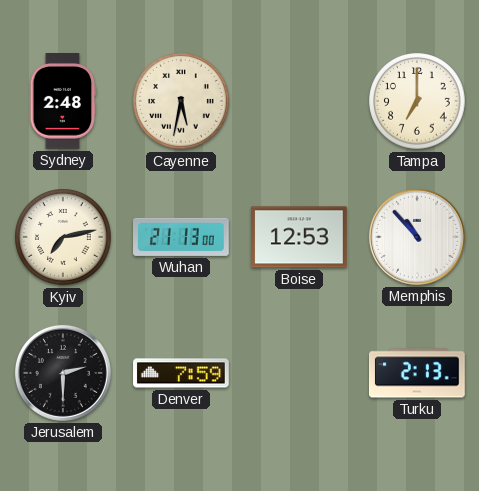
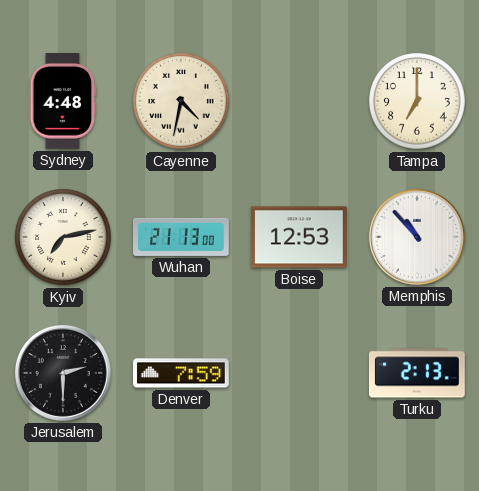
Sydney: 2:48 -> 4:48 (63, 102)
Cayenne: 5:32 -> 4:32 (181, 101)
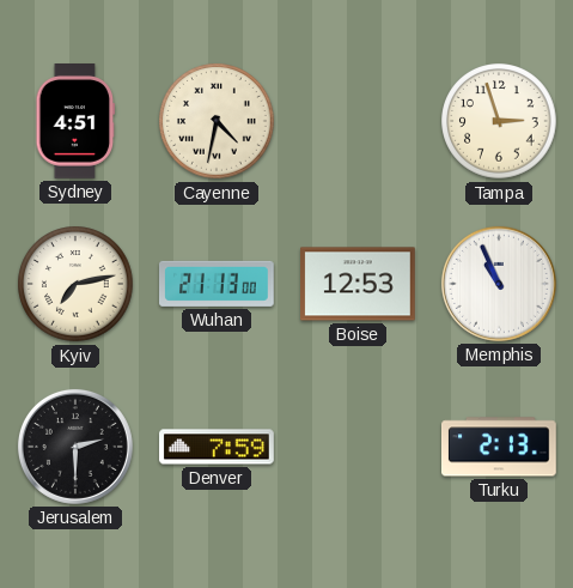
Sydney: 4:48 -> 4:51 (75, 122)
Tampa: 7:00 -> 2:57 (499, 121)
Memphis: 10:53 -> 10:56 (499, 284)
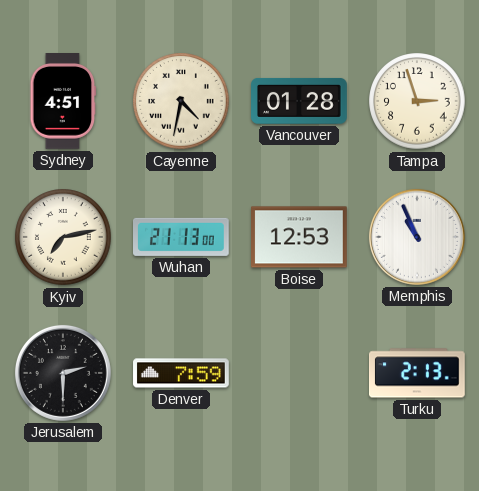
Vancouver: none -> 01:28 (299, 101)
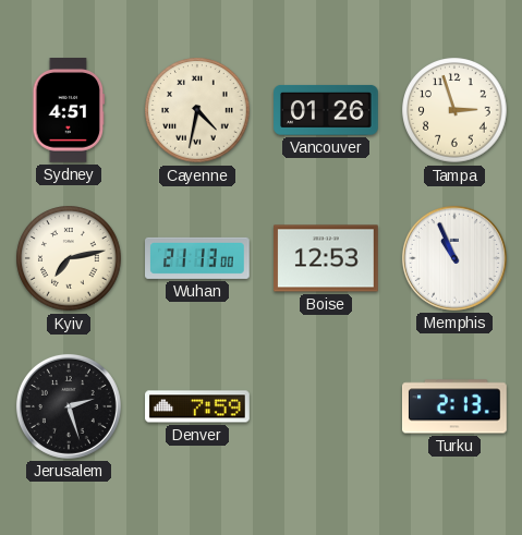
Vancouver: 01:28 -> 01:26 (326, 110)
Jerusalem: 2:30 -> 2:27 (69, 406)
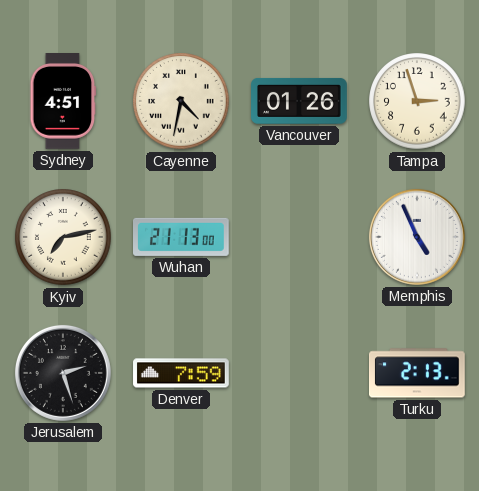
Boise: 12:53 -> none (327, 258)
Memphis: 10:56 -> 4:56 (417, 237)
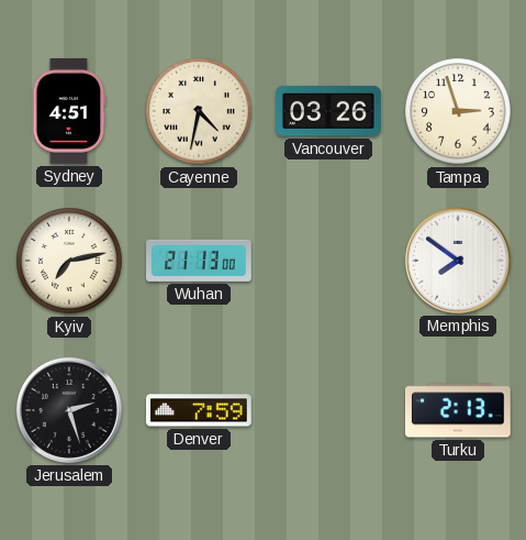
Vancouver: 01:26 -> 03:26 (328, 111)
Memphis: 4:56 -> 7:51 (458, 261)
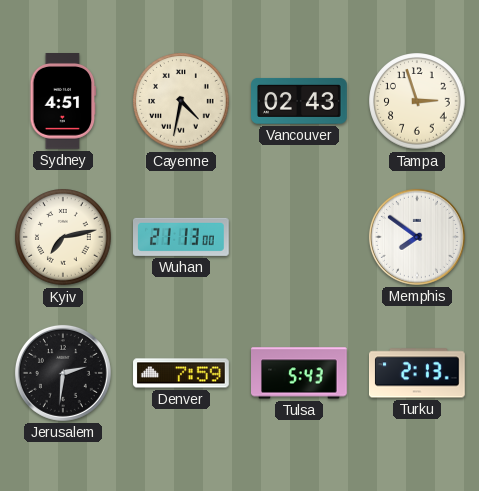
Vancouver: 03:26 -> 02:43 (299, 101)
Jerusalem: 2:27 -> 2:31 (63, 373)
Tulsa: none -> 5:43 (300, 373)
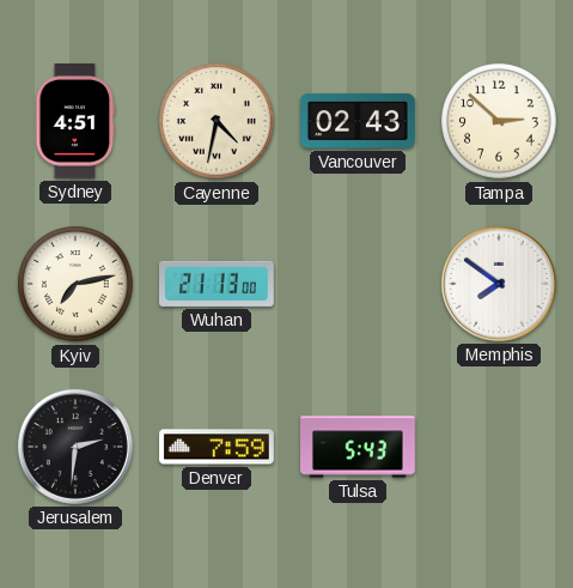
Tampa: 2:57 -> 2:52 (499, 121)
Turku: 2:13 -> none (418, 373)
